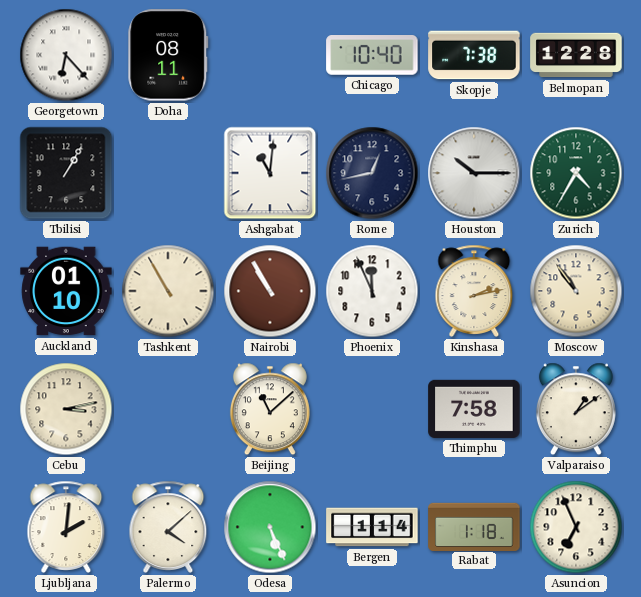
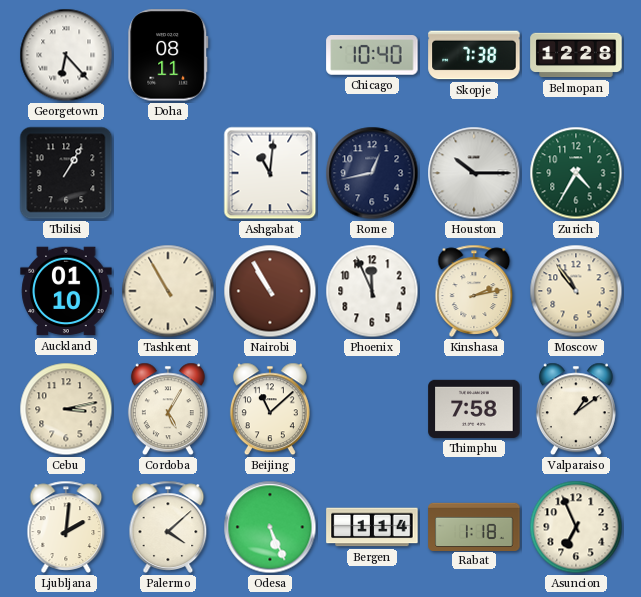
Cordoba: none -> 5:05 (168, 409)
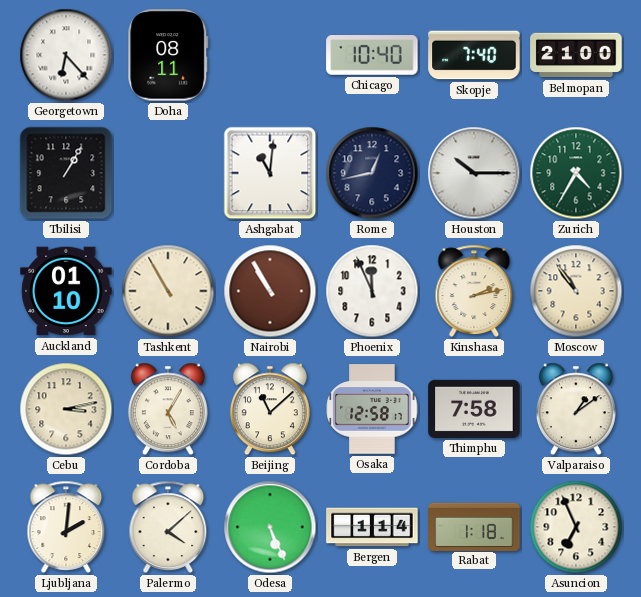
Skopje: 7:38 -> 7:40 (474, 55)
Belmopan: 12:28 -> 21:00 (576, 55)
Osaka: none -> 12:58 (372, 409)
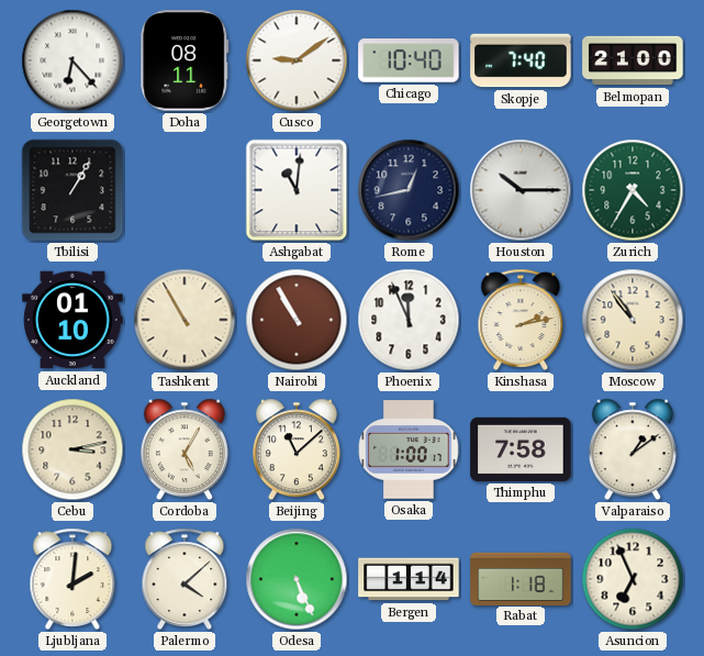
Cusco: none -> 9:09 (297, 60)
Osaka: 12:58 -> 1:00 (409, 449)
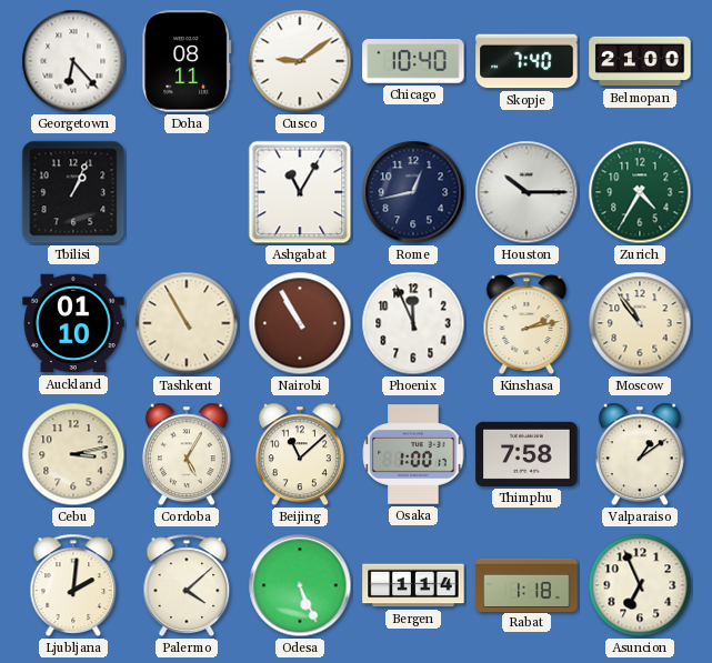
Tbilisi: 1:05 -> 1:04 (73, 192)
Ashgabat: 11:01 -> 11:05 (300, 192)
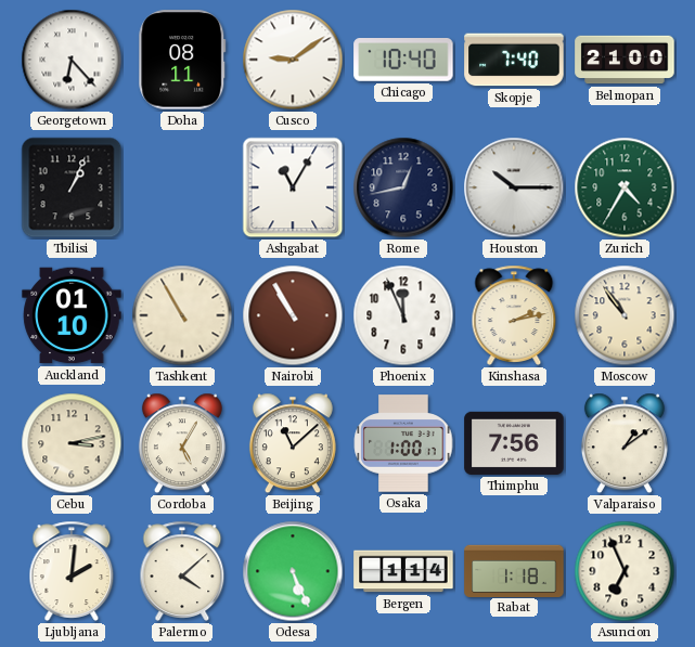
Thimphu: 7:58 -> 7:56 (514, 443)
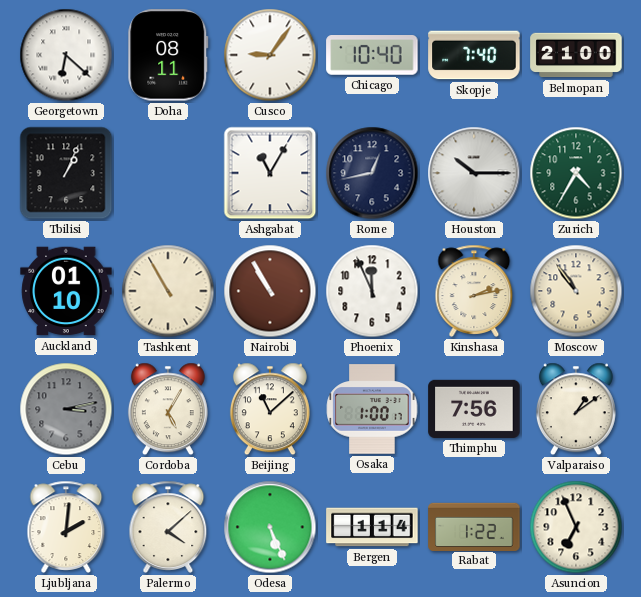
Georgetown: 6:23 -> 6:22 (66, 55)
Cusco: 9:09 -> 9:06 (270, 55)
Cebu dial: cream -> grey (66, 409)
Rabat: 1:18 -> 1:22 (474, 526)
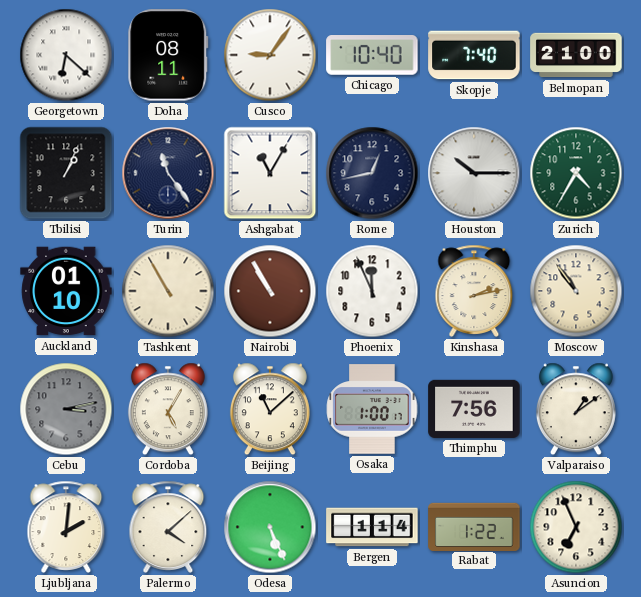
Turin: none -> 11:24 (168, 173)
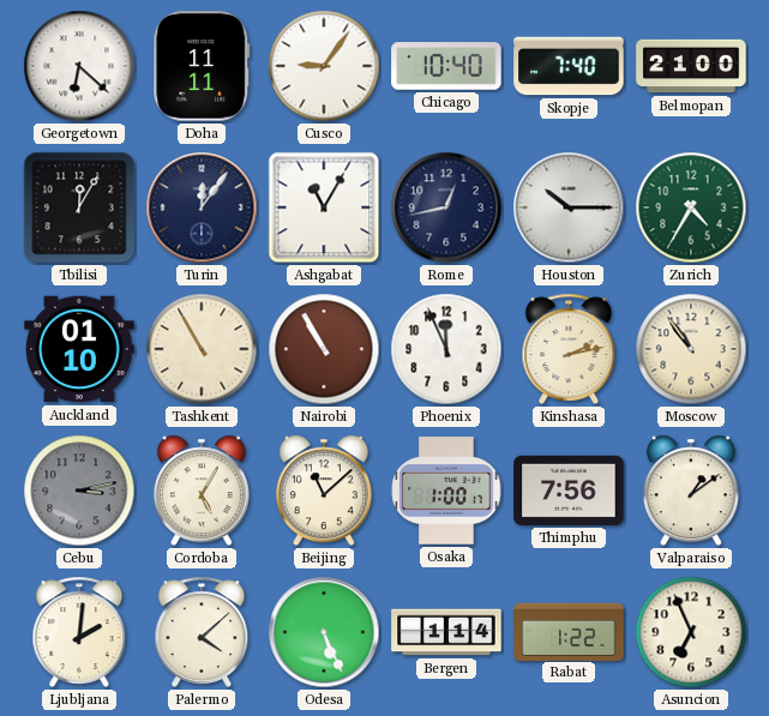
Doha: 08:11 -> 11:11 (202, 66)
Tbilisi: 1:04 -> 12:05 (79, 207)
Turin: 11:24 -> 12:06 (202, 207)
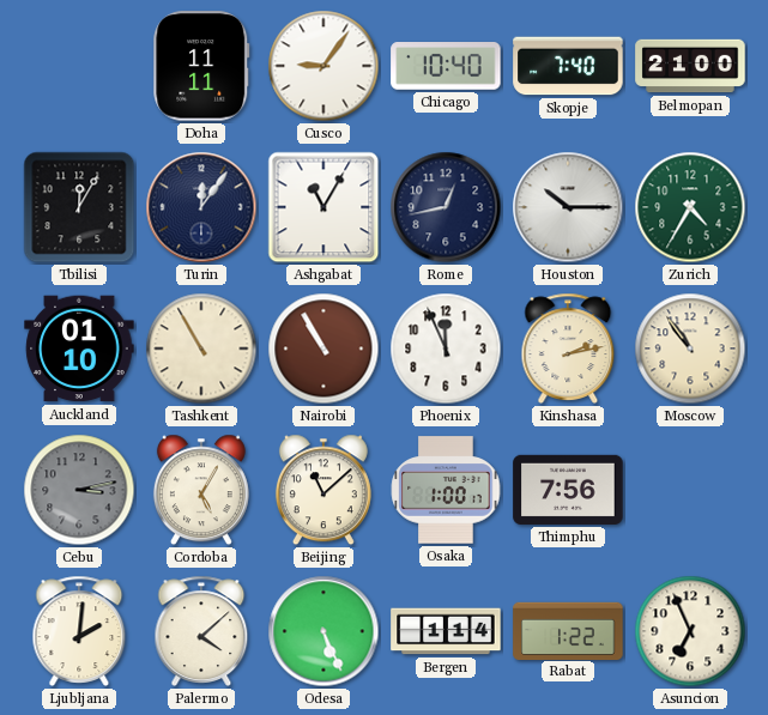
Georgetown: 6:22 -> none (79, 66)
Valparaiso: 1:09 -> none (691, 491)
